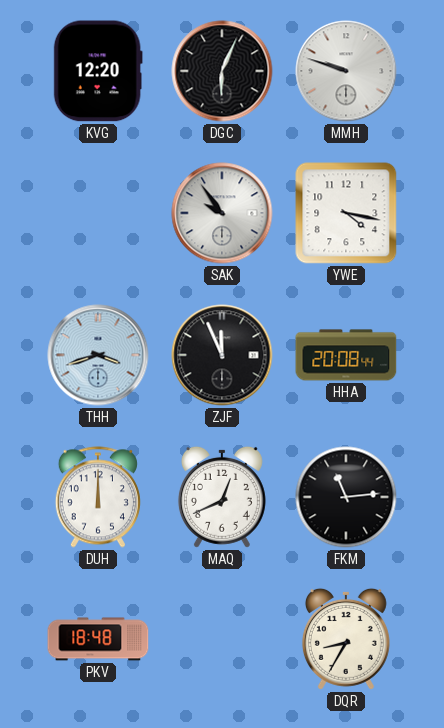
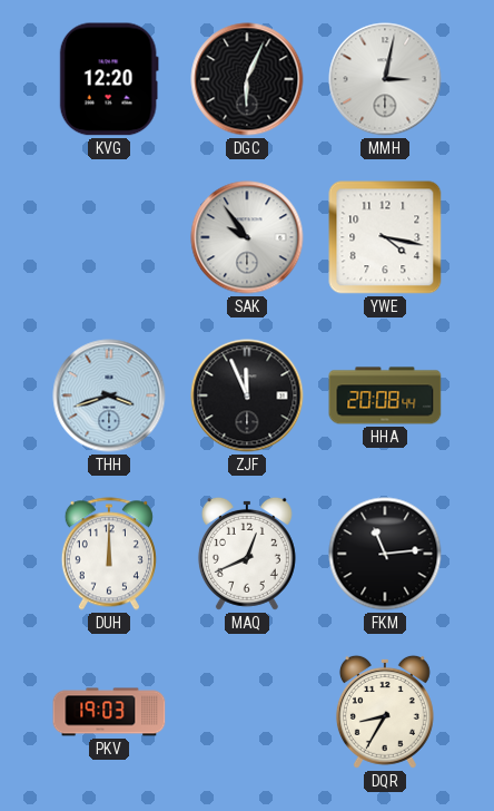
MMH: 9:48 -> 3:02 (385, 79)
PKV: 18:48 -> 19:03 (109, 712)
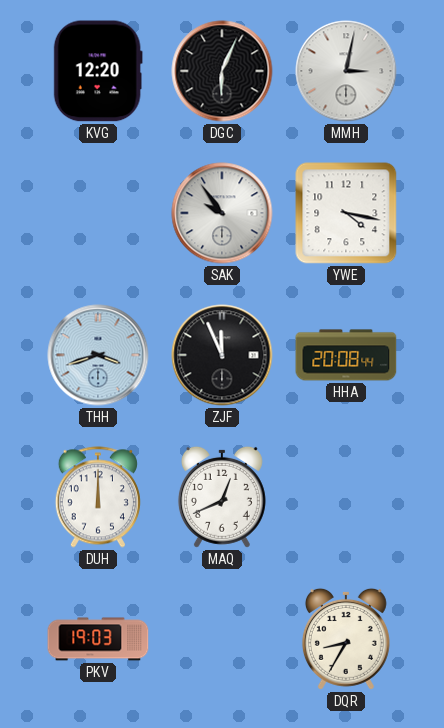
FKM: 11:14 -> none (385, 554)
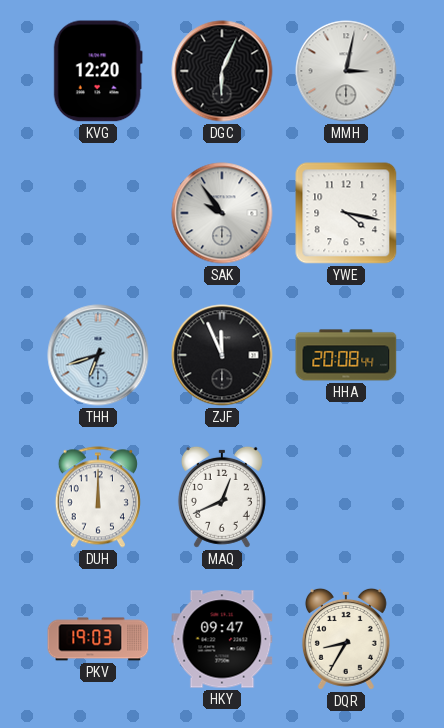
THH: 3:42 -> 6:42 (98, 355)
HKY: none -> 09:47 (222, 639)
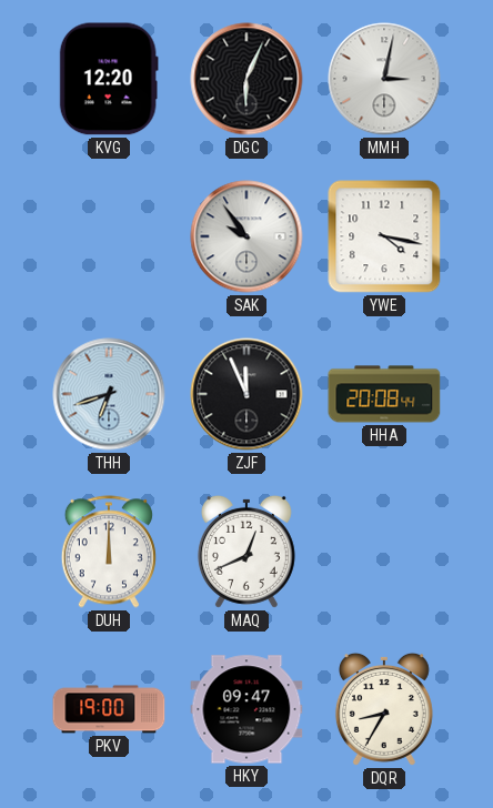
PKV: 19:03 -> 19:00 (109, 709)
